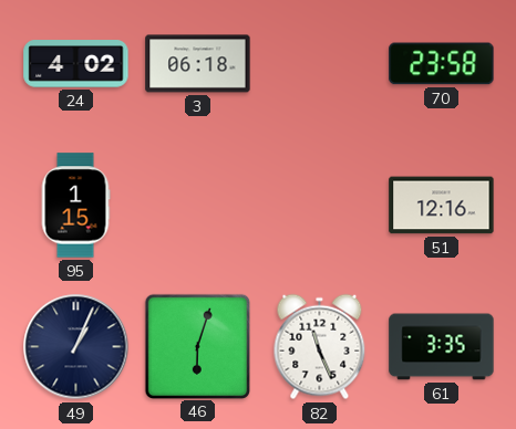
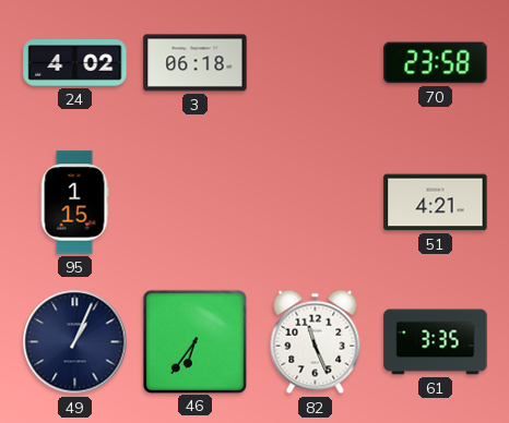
51: 12:16 -> 4:21 (436, 203)
46: 6:03 -> 6:36 (194, 341)
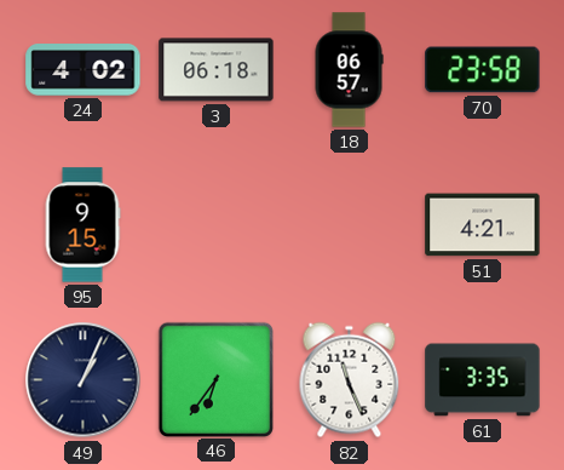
18: none -> 06:57 (349, 70)
95: 1:15 -> 9:15 (82, 225)
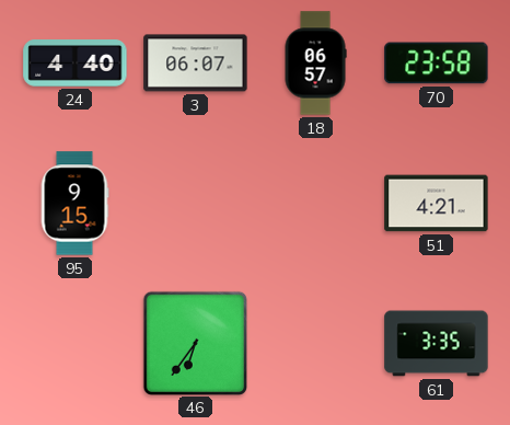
24: 4:02 -> 4:40 (76, 64)
3: 06:18 -> 06:07 (196, 64)
49: 1:04 -> none (84, 380)
82: 11:26 -> none (350, 380)
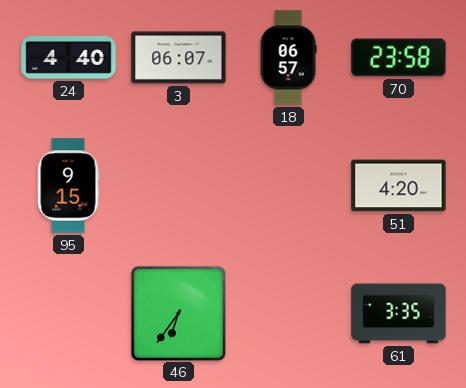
51: 4:21 -> 4:20 (399, 186)
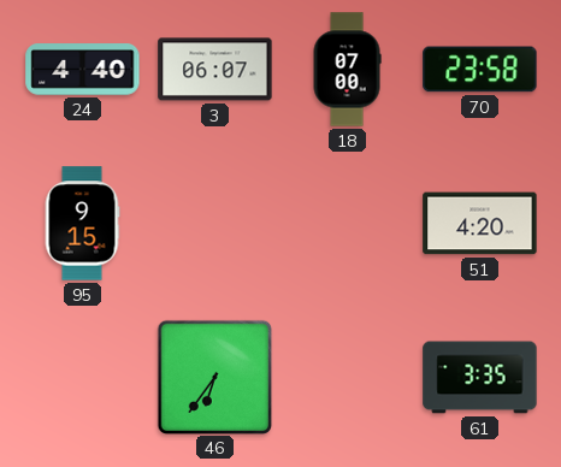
18: 06:57 -> 07:00 (347, 70)
